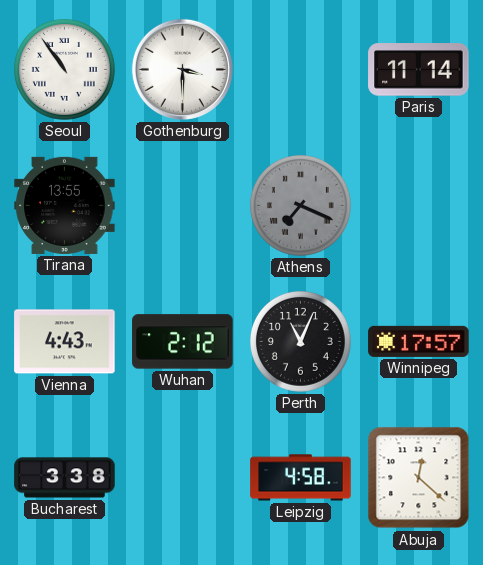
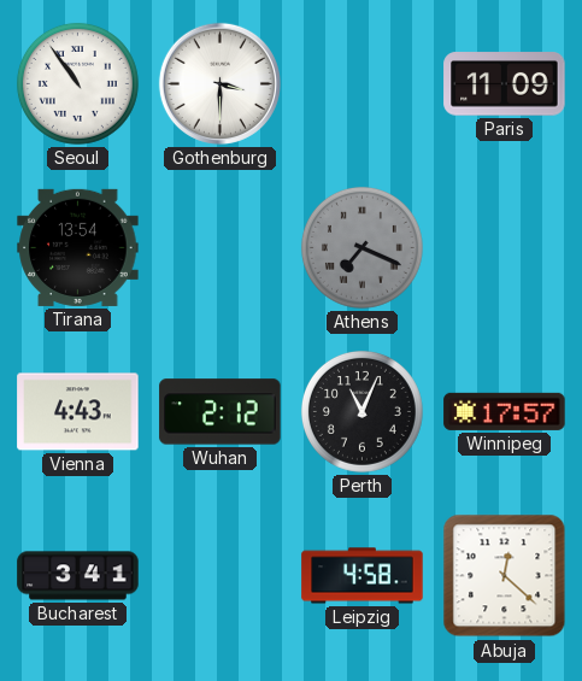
Paris: 11:14 -> 11:09 (505, 84)
Tirana: 13:55 -> 13:54 (78, 247)
Bucharest: 3:38 -> 3:41 (78, 576)
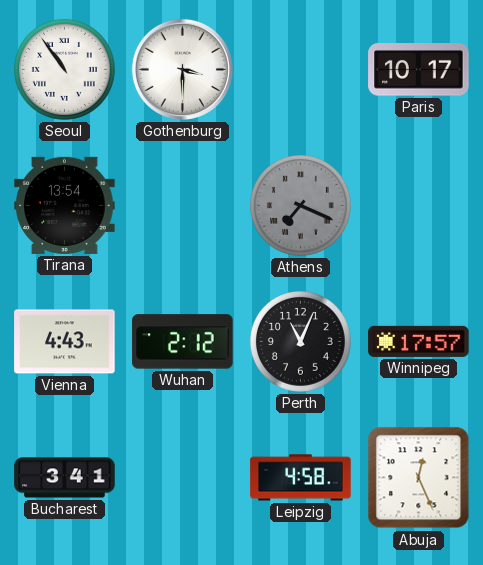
Paris: 11:09 -> 10:17 (419, 70)
Abuja: 12:22 -> 12:26 (419, 478)
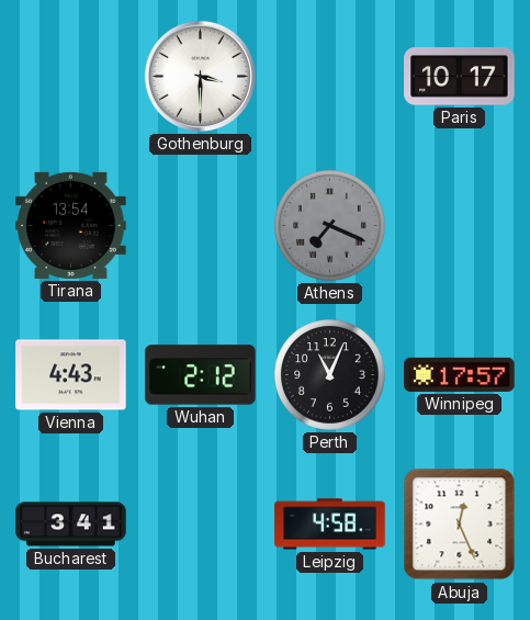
Seoul: 10:54 -> none (64, 69)
